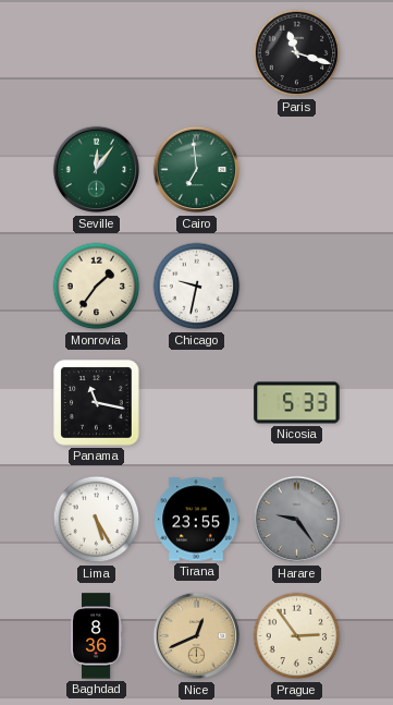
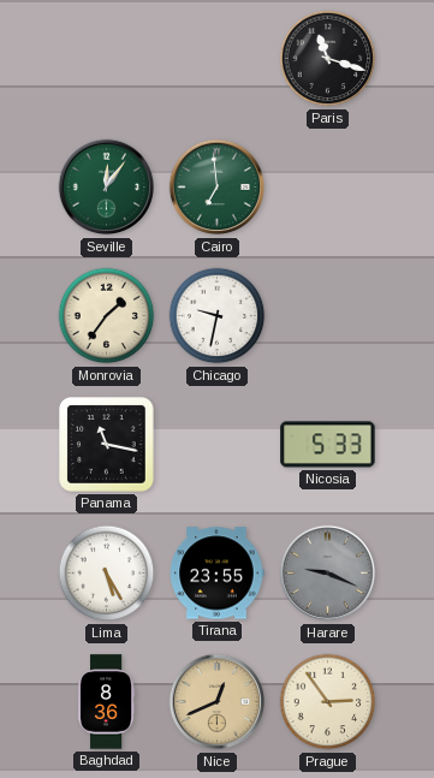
Harare: 9:24 -> 9:19 (328, 574)
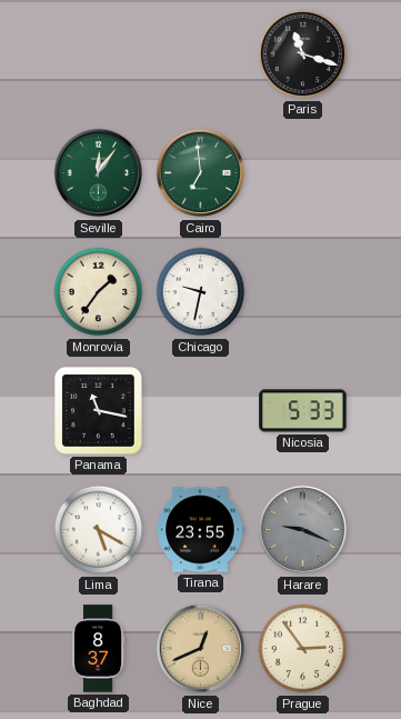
Lima: 5:25 -> 5:20 (99, 530)
Baghdad: 8:36 -> 8:37 (98, 649)
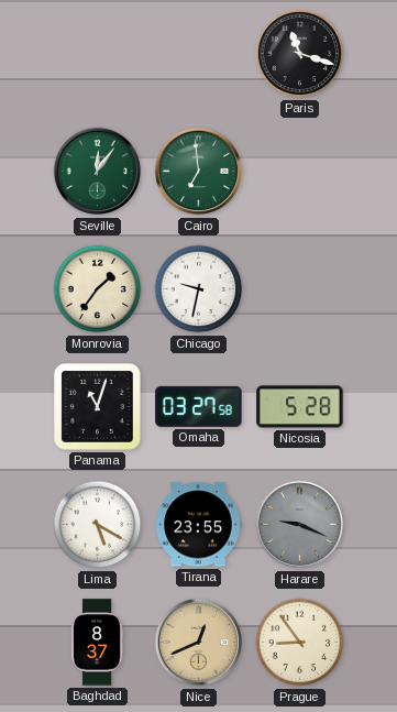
Panama: 11:17 -> 11:03 (98, 407)
Omaha: none -> 03:27 (199, 406)
Nicosia: 5:33 -> 5:28 (300, 407)
Prague: 2:54 -> 8:54 (300, 643)
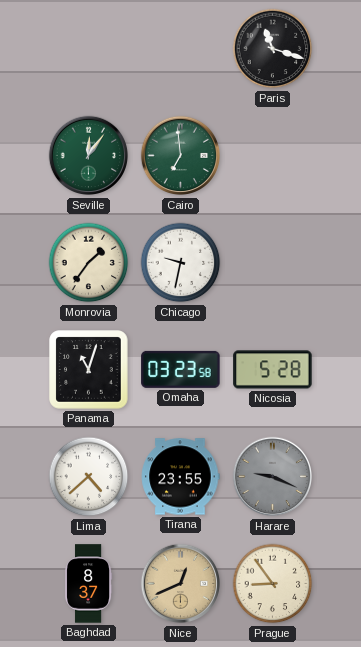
Omaha: 03:27 -> 03:23 (181, 369)
Lima: 5:20 -> 4:38 (89, 477)
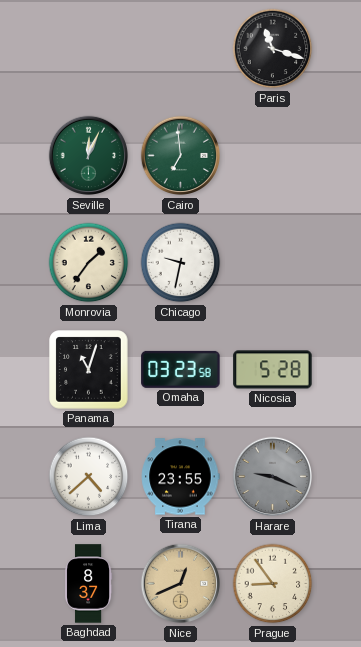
Seville: 12:06 -> 12:04 (89, 156)
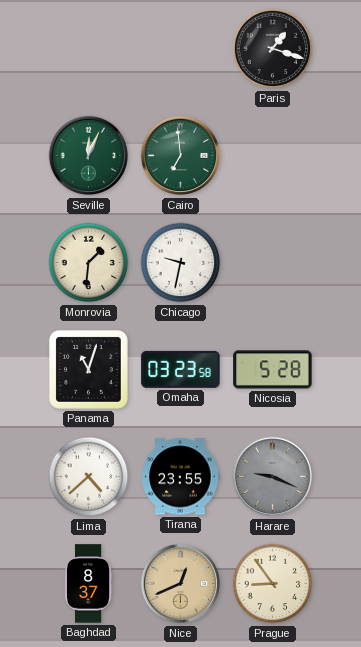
Paris: 11:18 -> 1:18 (273, 49)
Monrovia: 1:36 -> 1:31 (89, 263)
